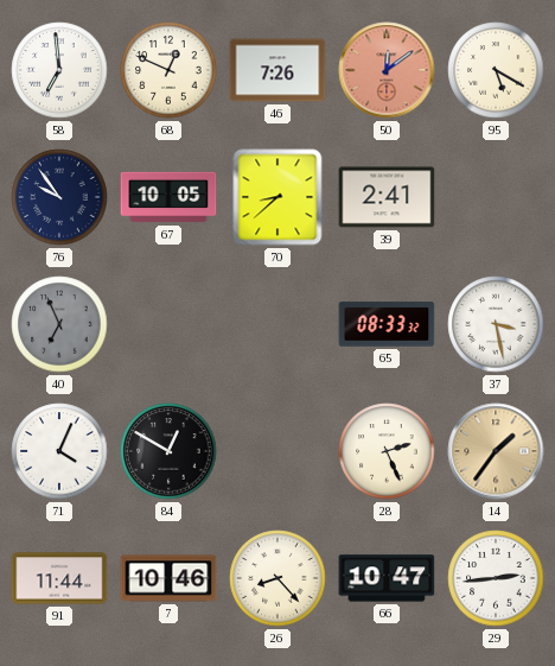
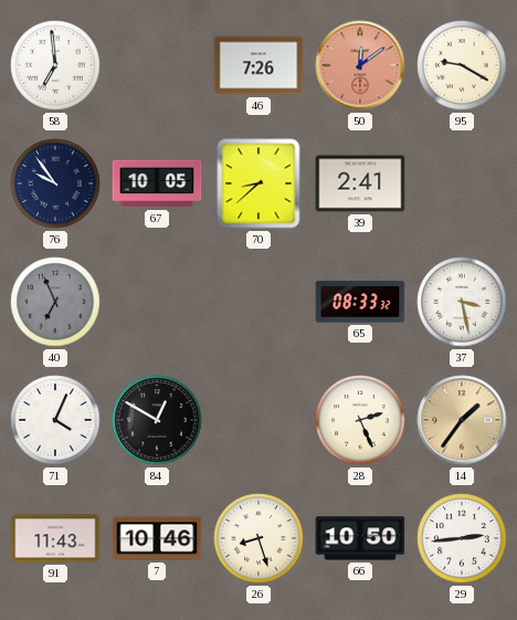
68: 12:49 -> none (168, 70)
95: 5:20 -> 9:20 (462, 65)
91: 11:44 -> 11:43 (55, 538)
26: 8:23 -> 8:27 (258, 538)
66: 10:47 -> 10:50 (360, 538)
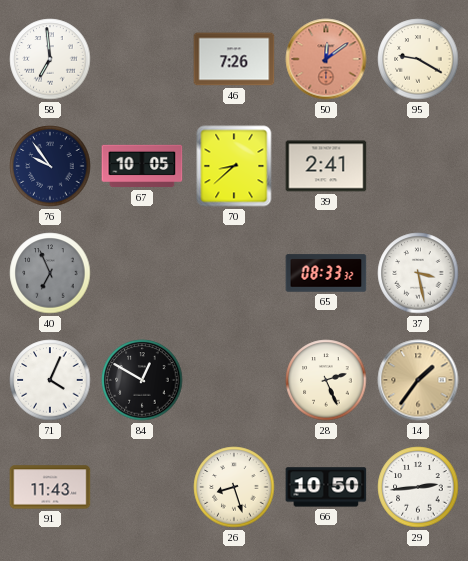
7: 10:46 -> none (157, 538)
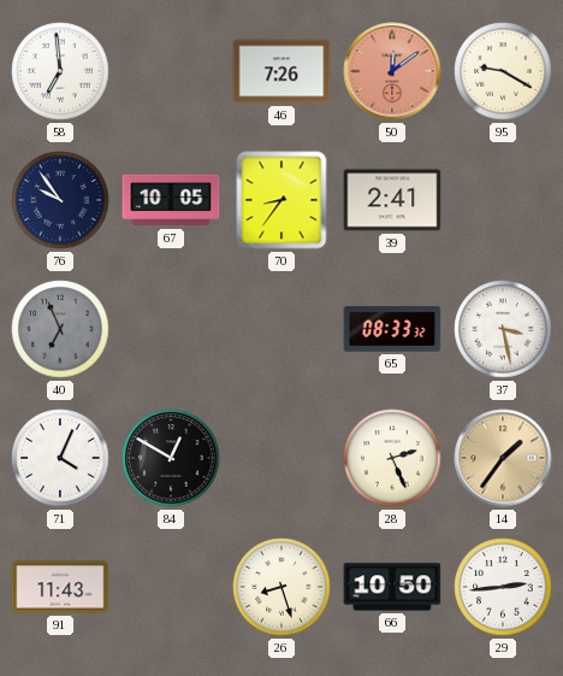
70: 8:38 -> 8:36 (281, 200)
